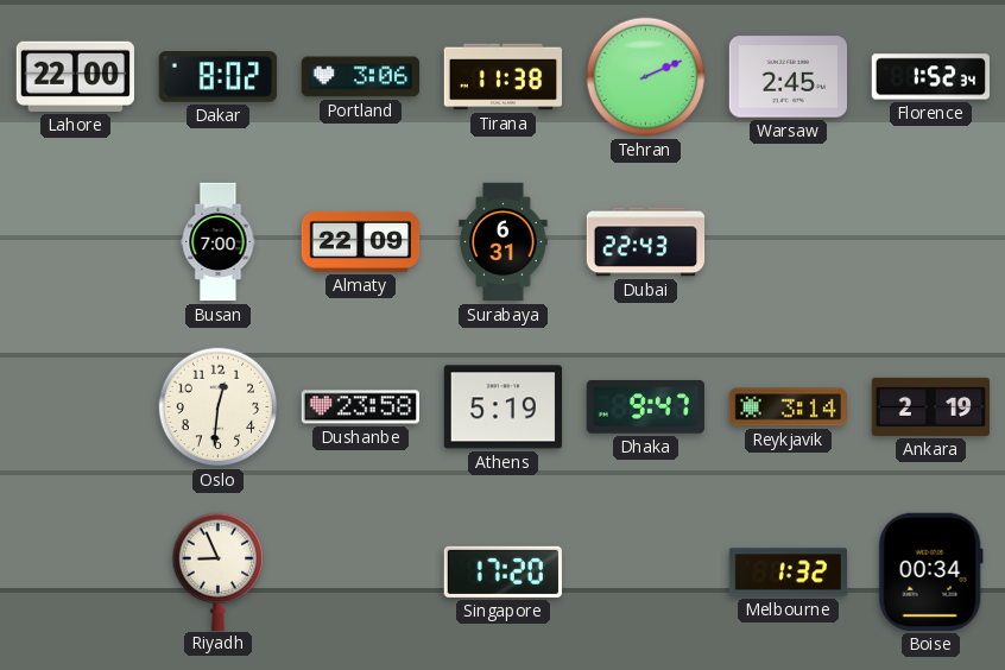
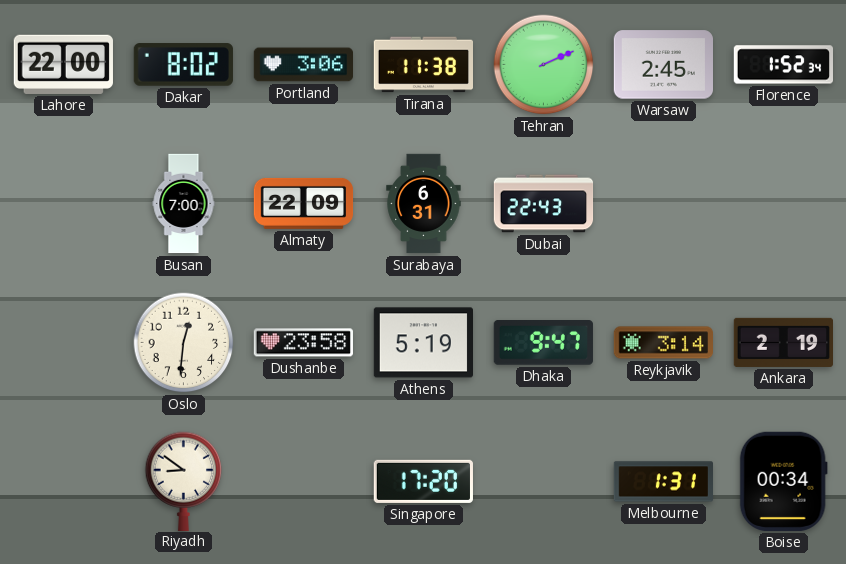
Riyadh: 8:56 -> 8:51 (184, 481)
Melbourne: 1:32 -> 1:31 (663, 482)
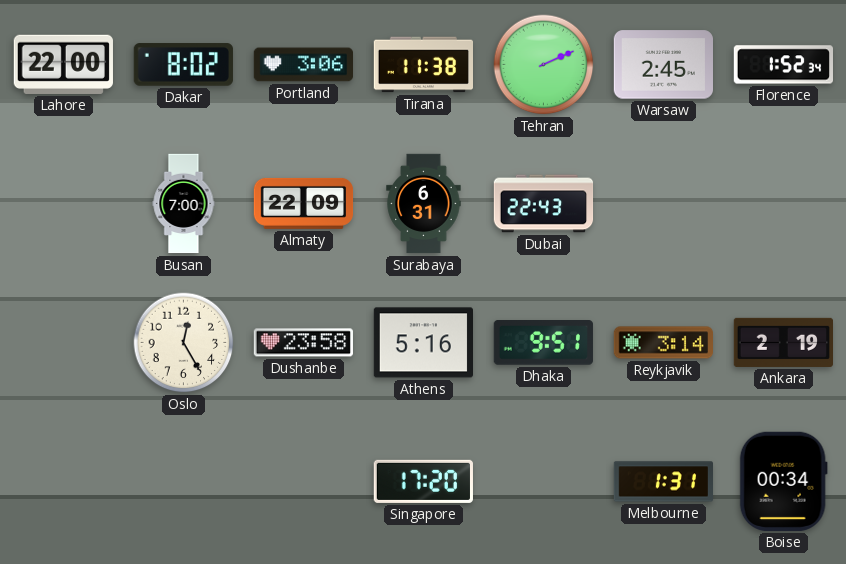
Oslo: 12:31 -> 12:25 (184, 343)
Athens: 5:19 -> 5:16 (423, 343)
Dhaka: 9:47 -> 9:51 (543, 343)
Riyadh: 8:51 -> none (184, 481)
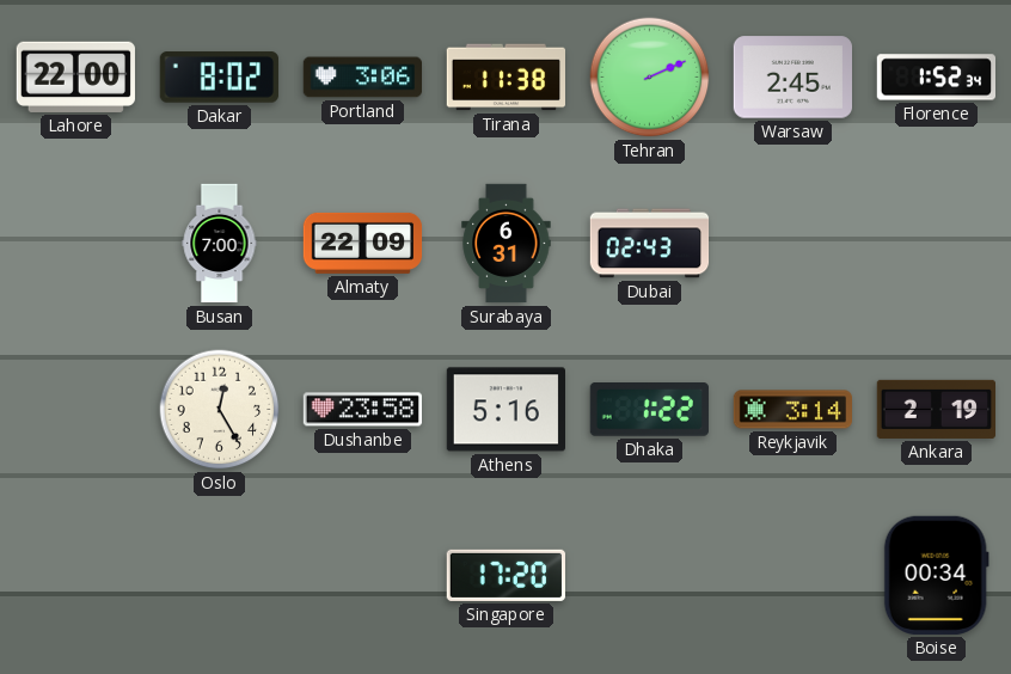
Dubai: 22:43 -> 02:43 (650, 244)
Dhaka: 9:51 -> 1:22 (649, 410)
Melbourne: 1:31 -> none (663, 482)
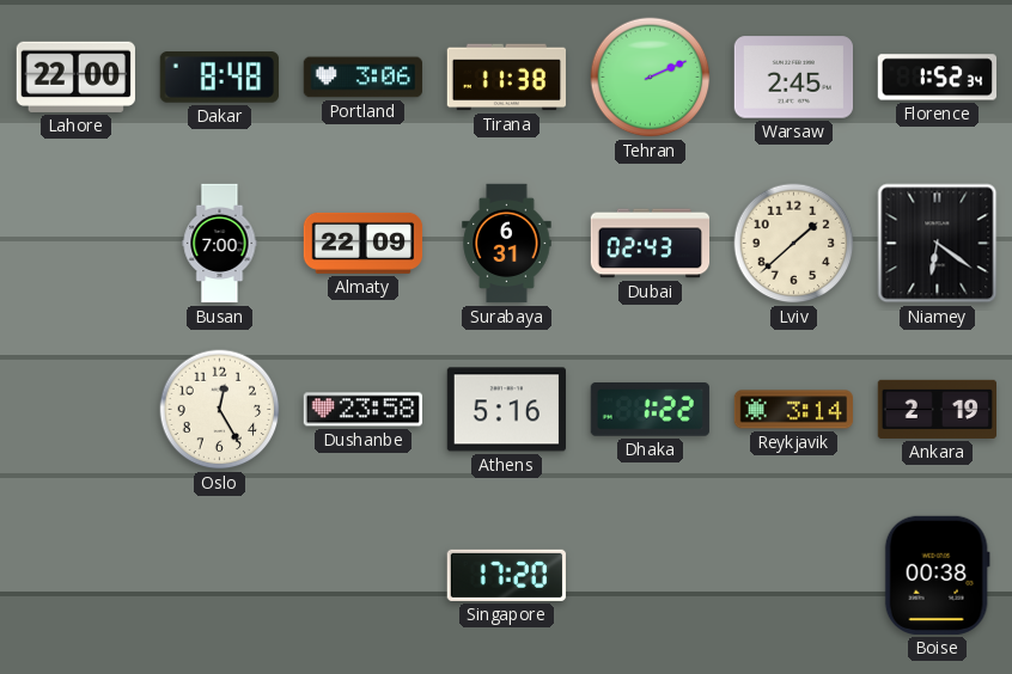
Dakar: 8:02 -> 8:48 (219, 78)
Lviv: none -> 1:38 (794, 244)
Niamey: none -> 6:21 (938, 244)
Boise: 00:34 -> 00:38 (937, 575)
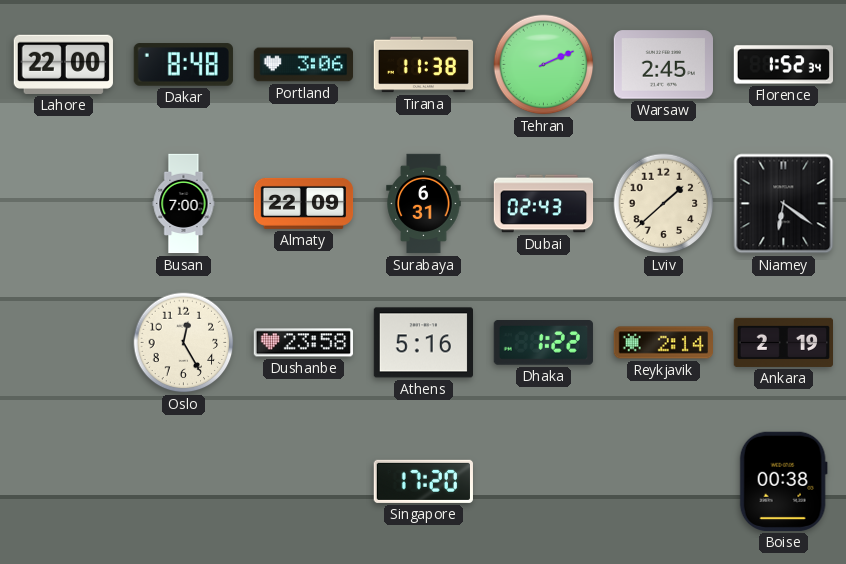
Reykjavik: 3:14 -> 2:14 (663, 343)
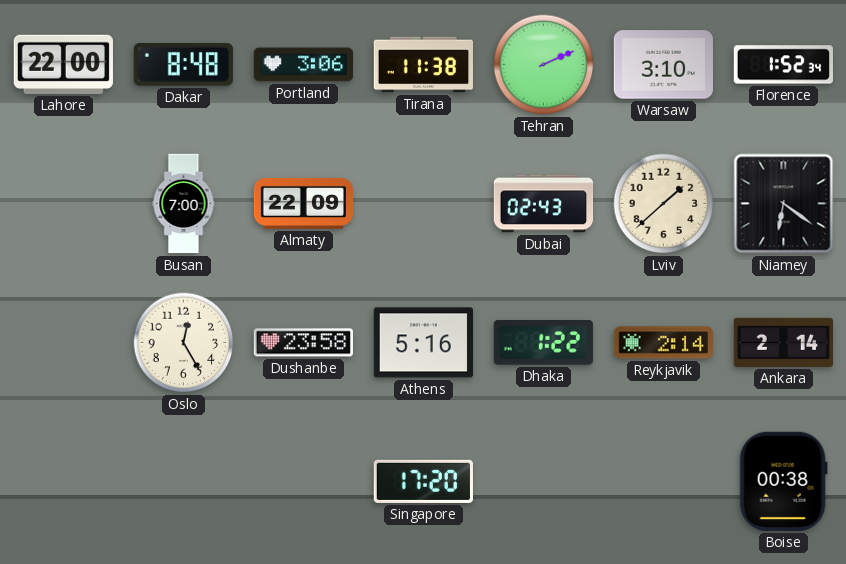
Warsaw: 2:45 -> 3:10 (663, 65)
Surabaya: 6:31 -> none (424, 204)
Ankara: 2:19 -> 2:14 (783, 342)
